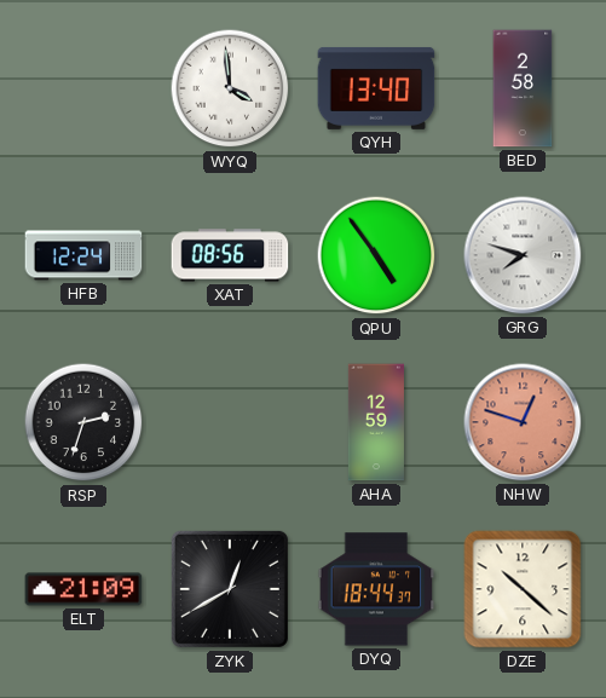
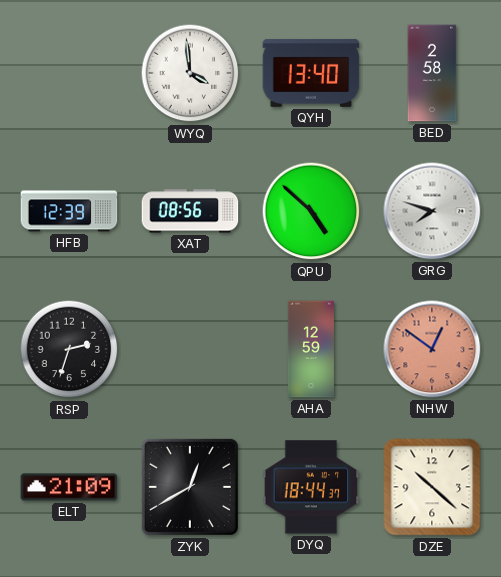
HFB: 12:24 -> 12:39 (69, 211)
QPU: 4:54 -> 4:52 (311, 211)
NHW: 12:48 -> 12:51 (432, 349)
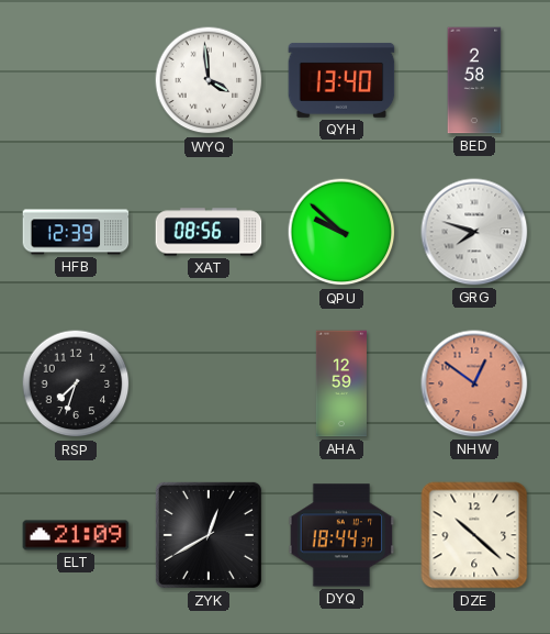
QPU: 4:52 -> 9:52 (341, 232)
RSP: 2:33 -> 7:33 (76, 383)
